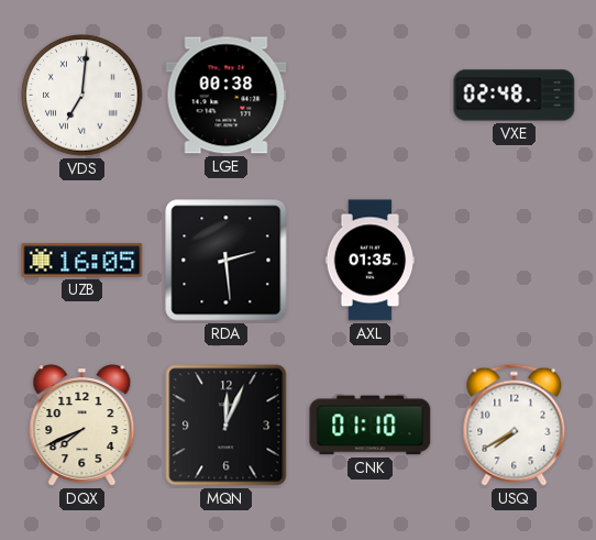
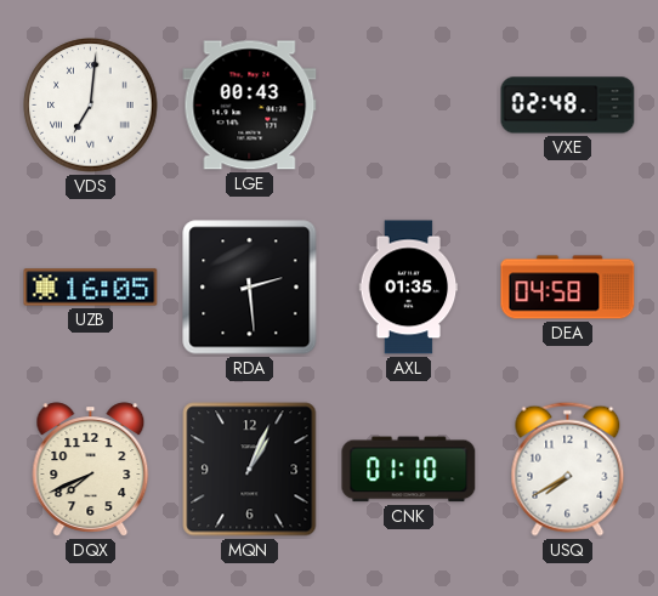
LGE: 00:38 -> 00:43 (250, 106)
DEA: none -> 04:58 (568, 288)
MQN: 12:04 -> 1:04 (250, 470)
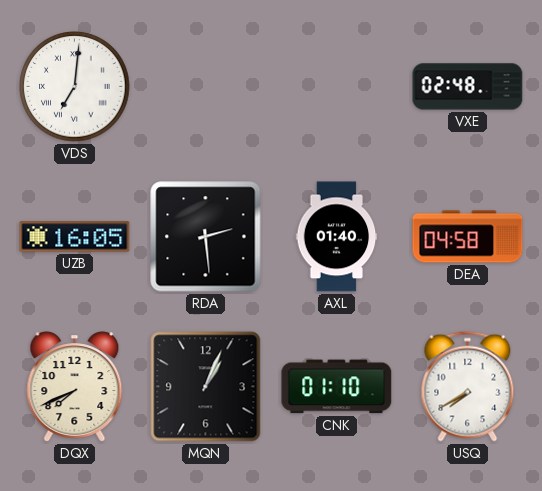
LGE: 00:43 -> none (250, 106)
AXL: 01:35 -> 01:40 (337, 237)
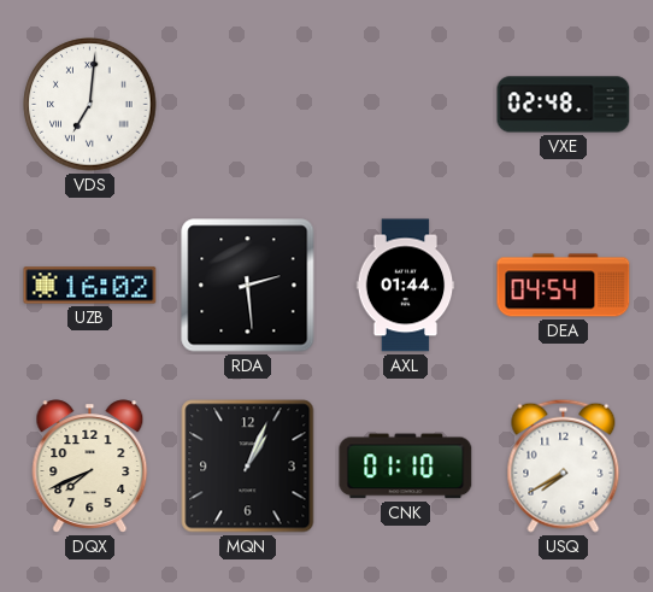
UZB: 16:05 -> 16:02 (90, 286)
AXL: 01:40 -> 01:44 (406, 286)
DEA: 04:58 -> 04:54 (564, 286)
